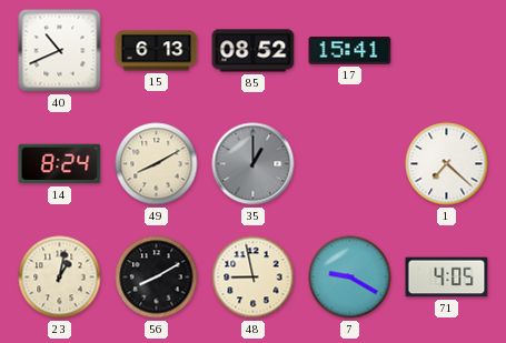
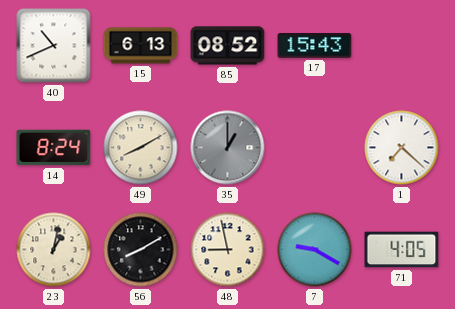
17: 15:41 -> 15:43 (315, 46)
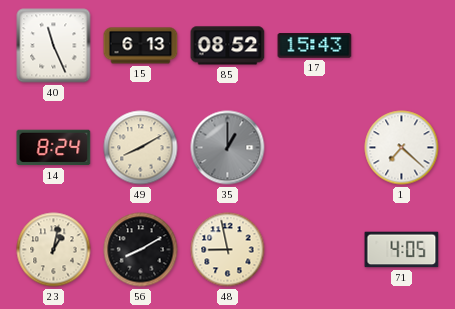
40: 10:41 -> 11:26 (54, 46)
7: 9:20 -> none (315, 250)
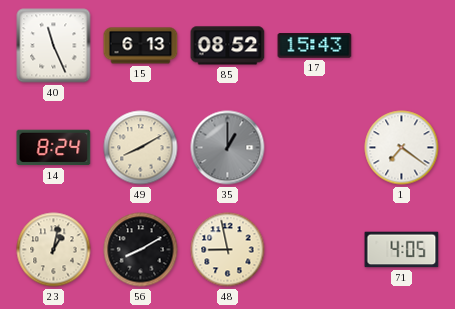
1: 7:22 -> 7:21 (402, 148)
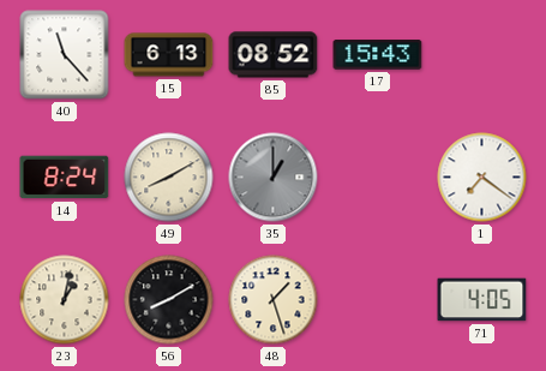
40: 11:26 -> 11:23 (65, 55)
48: 8:58 -> 1:27 (274, 300)
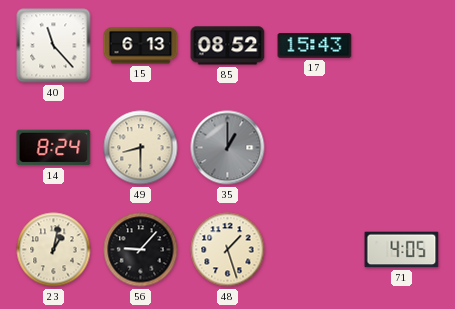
49: 8:10 -> 8:30 (141, 148)
1: 7:21 -> none (482, 178)
56: 8:10 -> 9:07 (141, 250)
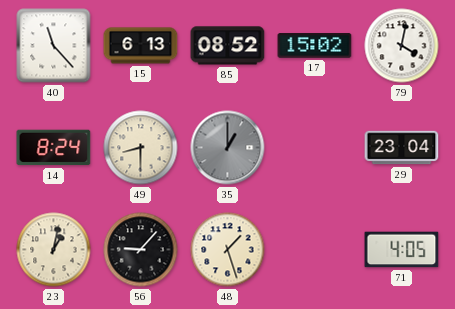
17: 15:43 -> 15:02 (315, 46)
79: none -> 4:02 (402, 46)
29: none -> 23:04 (402, 148)
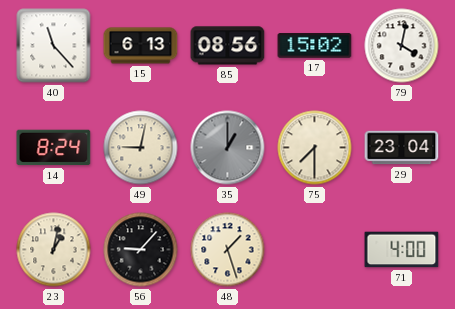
85: 08:52 -> 08:56 (228, 46)
49: 8:30 -> 9:02 (141, 148)
75: none -> 7:30 (315, 148)
71: 4:05 -> 4:00 (402, 250)
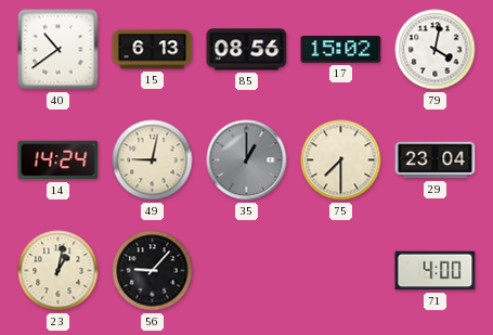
40: 11:23 -> 10:39 (59, 50)
14: 8:24 -> 14:24 (59, 160)
48: 1:27 -> none (228, 250)
